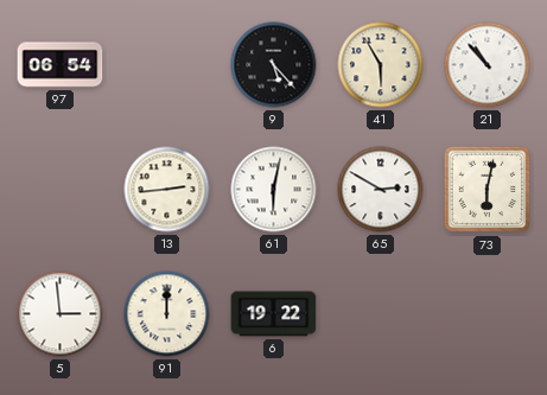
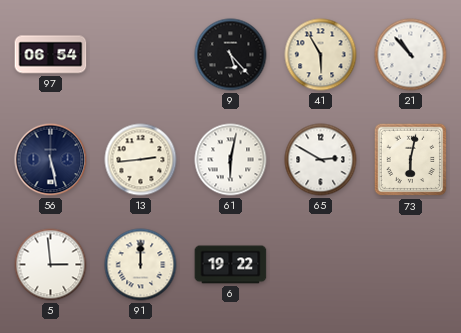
56: none -> 5:28 (51, 160)
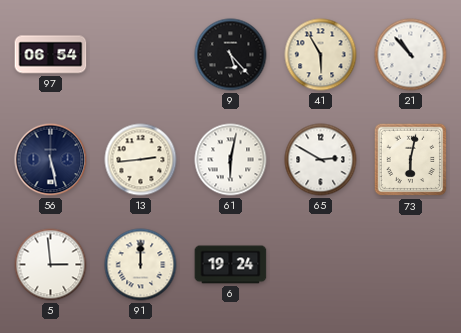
6: 19:22 -> 19:24 (231, 265)
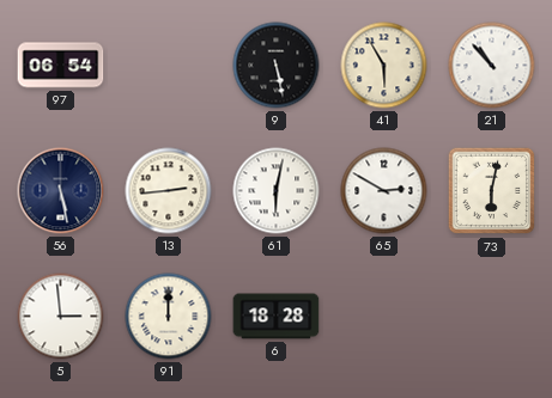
9: 5:23 -> 5:28 (277, 66)
6: 19:24 -> 18:28 (277, 317)
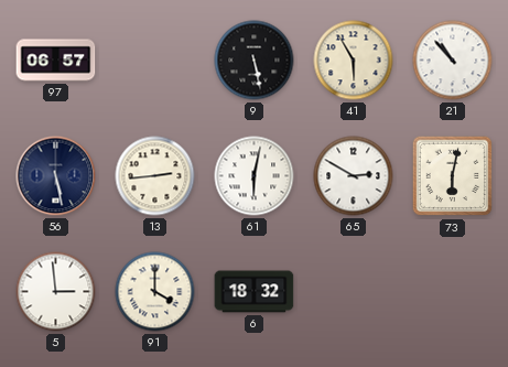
97: 06:54 -> 06:57 (56, 61)
91: 12:00 -> 4:00 (155, 292)
6: 18:28 -> 18:32 (255, 292)
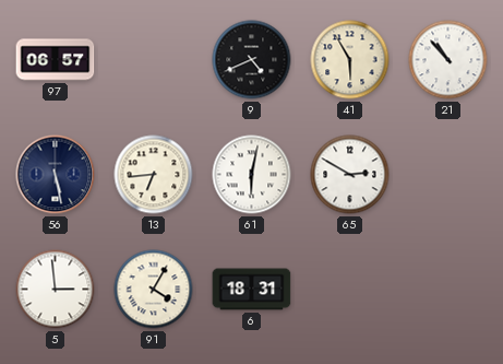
9: 5:28 -> 4:41 (252, 60)
13: 2:44 -> 6:44 (154, 175)
73: 6:02 -> none (453, 176)
91: 4:00 -> 4:05 (154, 290)
6: 18:32 -> 18:31 (252, 290)
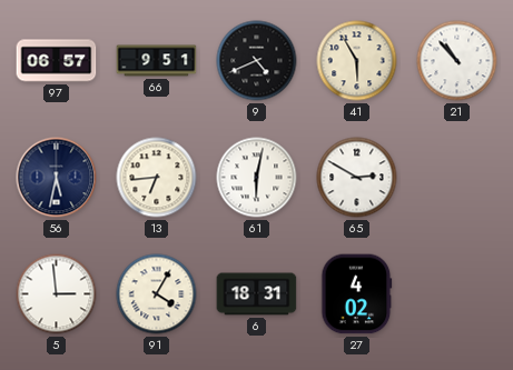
66: none -> 9:51 (157, 61)
56: 5:28 -> 5:32 (57, 178)
27: none -> 4:02 (357, 294)
